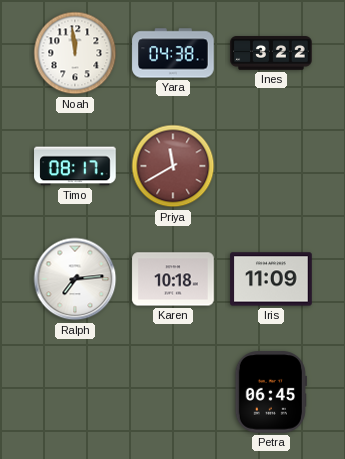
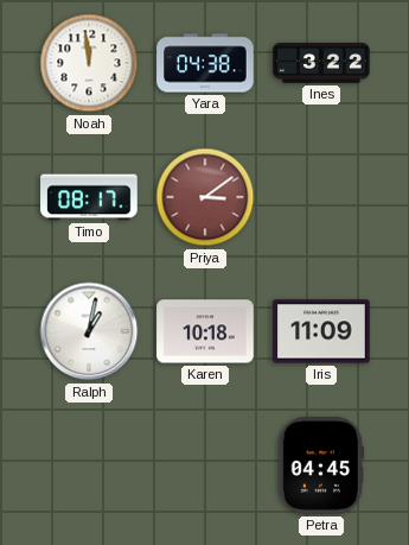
Priya: 11:40 -> 3:09 (205, 197)
Ralph: 7:14 -> 1:02 (89, 331)
Petra: 06:45 -> 04:45 (321, 465)
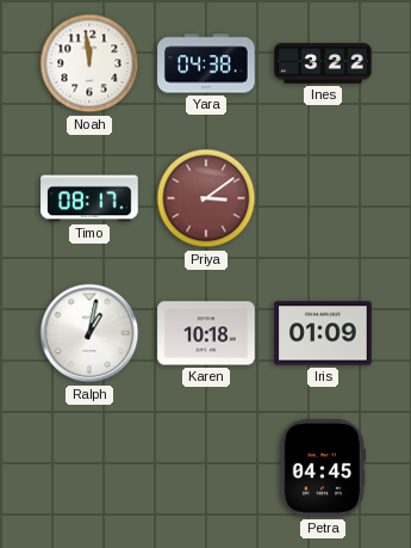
Iris: 11:09 -> 01:09 (323, 333)
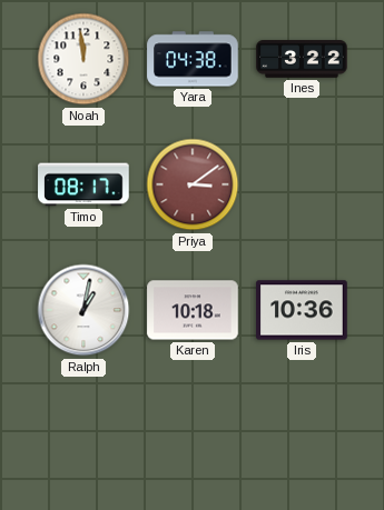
Iris: 01:09 -> 10:36 (302, 310)
Petra: 04:45 -> none (323, 468)
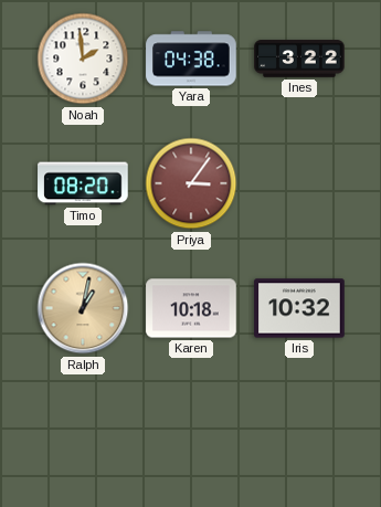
Noah: 11:59 -> 1:59 (83, 59)
Timo: 08:17 -> 08:20 (83, 183)
Priya: 3:09 -> 3:06 (191, 183)
Ralph dial: white -> champagne (83, 308)
Iris: 10:36 -> 10:32 (299, 308)
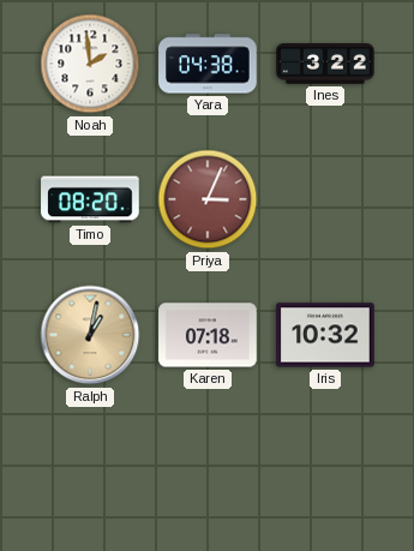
Priya: 3:06 -> 3:04 (208, 199)
Karen: 10:18 -> 07:18 (208, 335)
